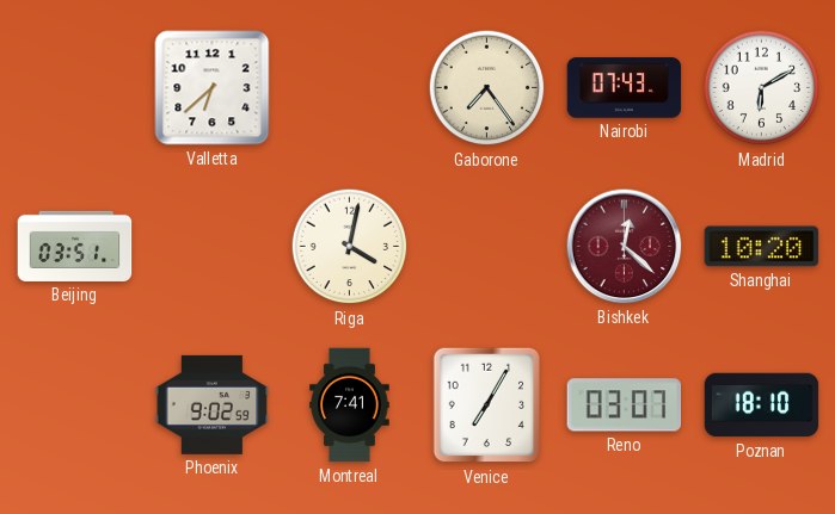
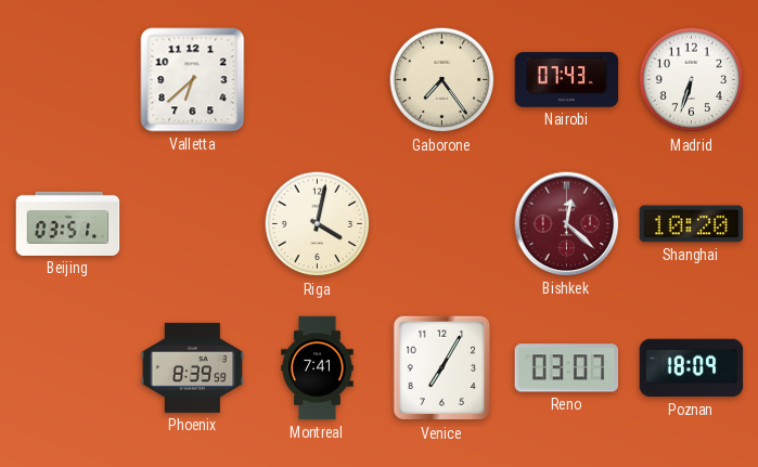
Madrid: 6:10 -> 6:33 (692, 80)
Phoenix: 9:02 -> 8:39 (193, 367)
Poznan: 18:10 -> 18:09 (692, 368)
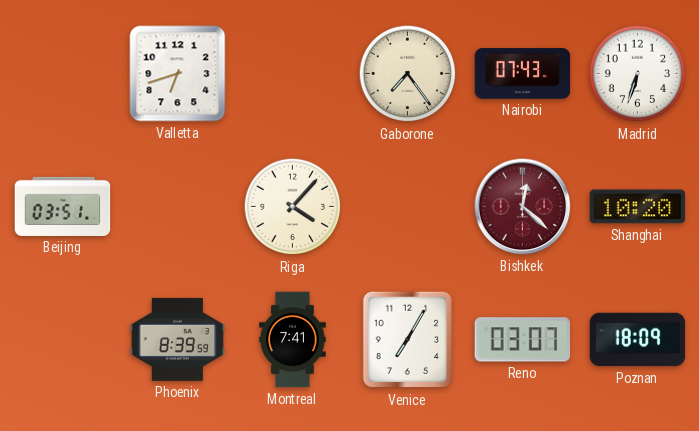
Valletta: 6:38 -> 6:42 (178, 74)
Riga: 4:02 -> 4:07 (293, 207)
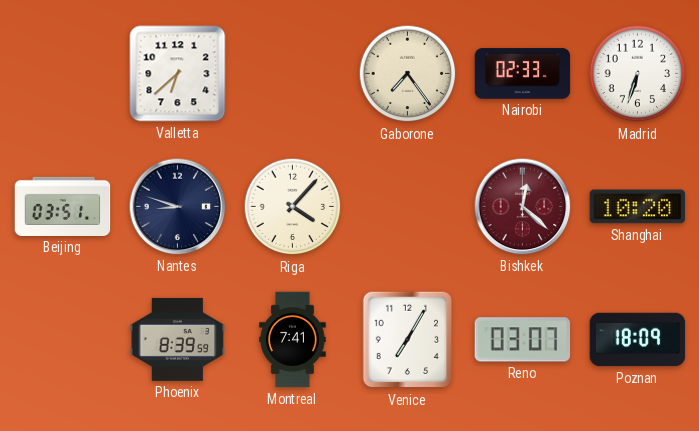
Valletta: 6:42 -> 6:38 (178, 74)
Nairobi: 07:43 -> 02:33 (523, 74)
Nantes: none -> 8:48 (178, 207)
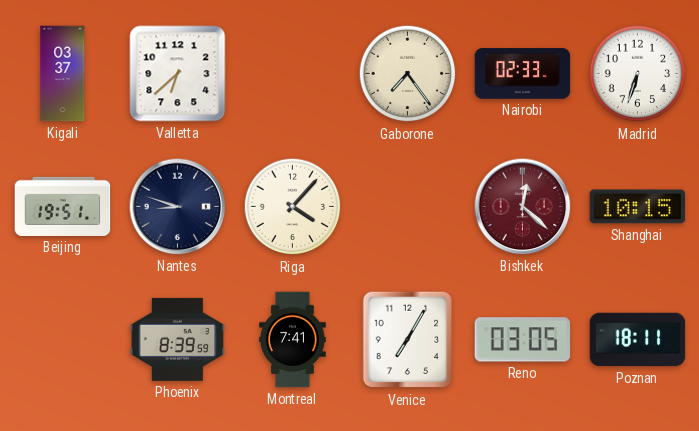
Kigali: none -> 03:37 (63, 74)
Beijing: 03:51 -> 19:51 (63, 206)
Shanghai: 10:20 -> 10:15 (638, 207)
Reno: 03:07 -> 03:05 (523, 340)
Poznan: 18:09 -> 18:11 (638, 340)
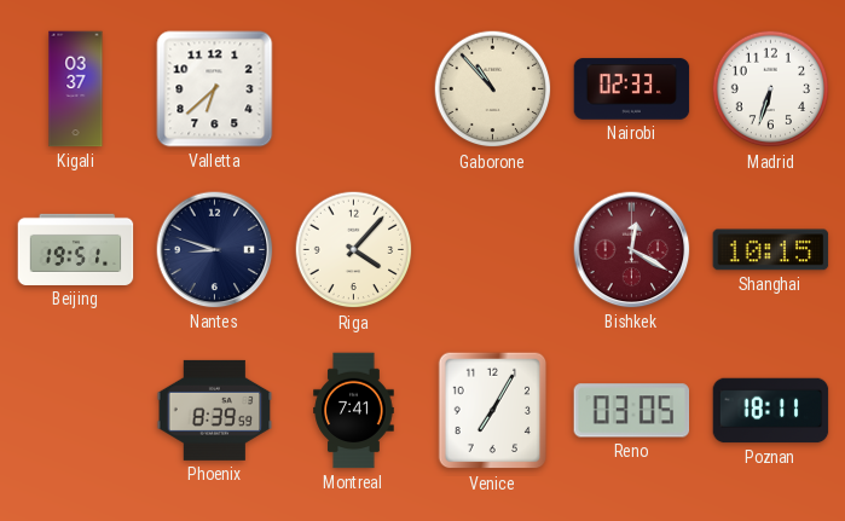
Gaborone: 7:24 -> 10:53 (493, 89)
Bishkek: 12:22 -> 12:20 (632, 250)
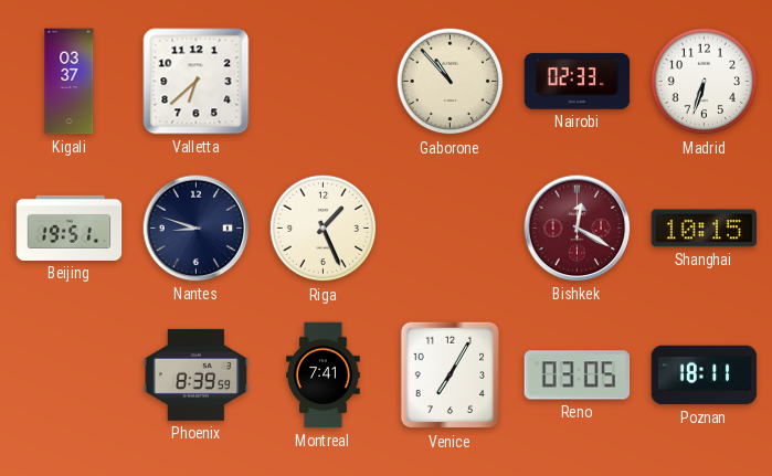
Riga: 4:07 -> 1:26 (324, 229)
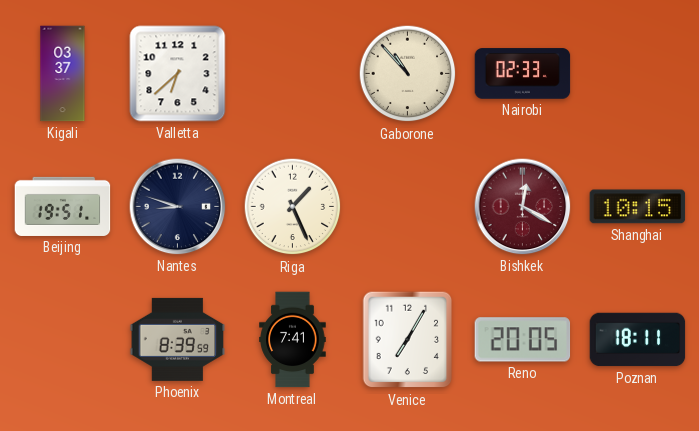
Madrid: 6:33 -> none (705, 82)
Reno: 03:05 -> 20:05 (523, 340)
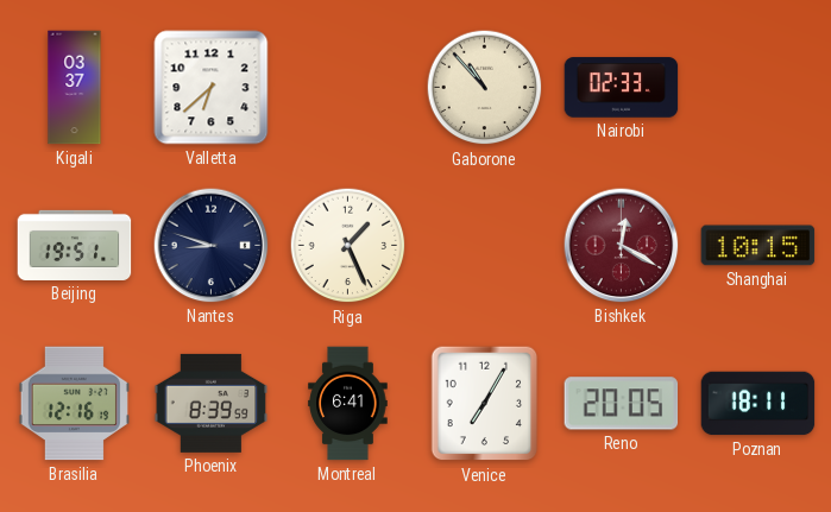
Brasilia: none -> 12:16 (74, 404)
Montreal: 7:41 -> 6:41 (348, 404)
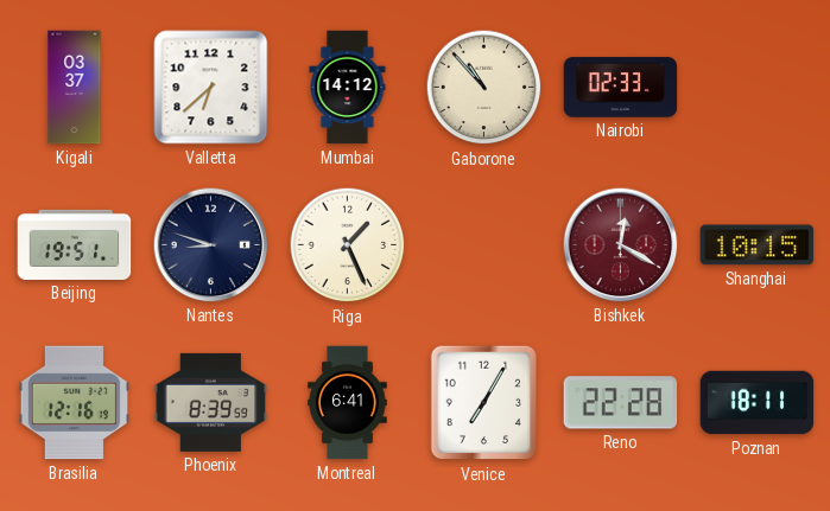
Mumbai: none -> 14:12 (348, 88)
Reno: 20:05 -> 22:28 (621, 403)
